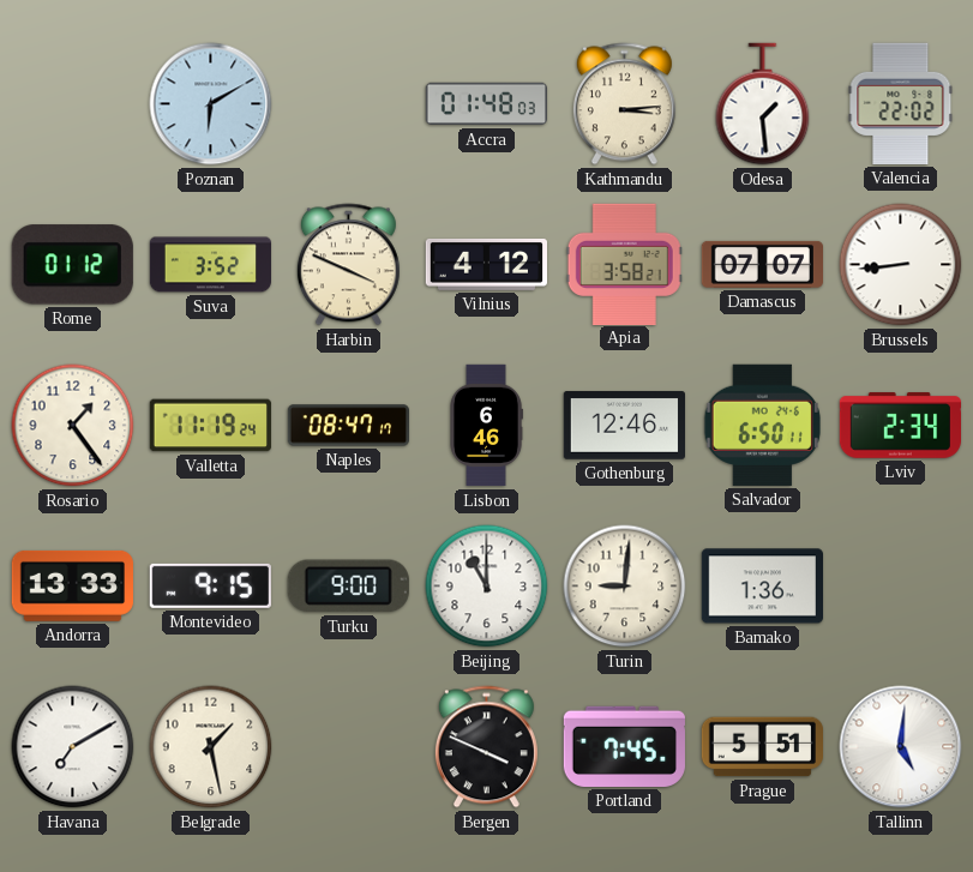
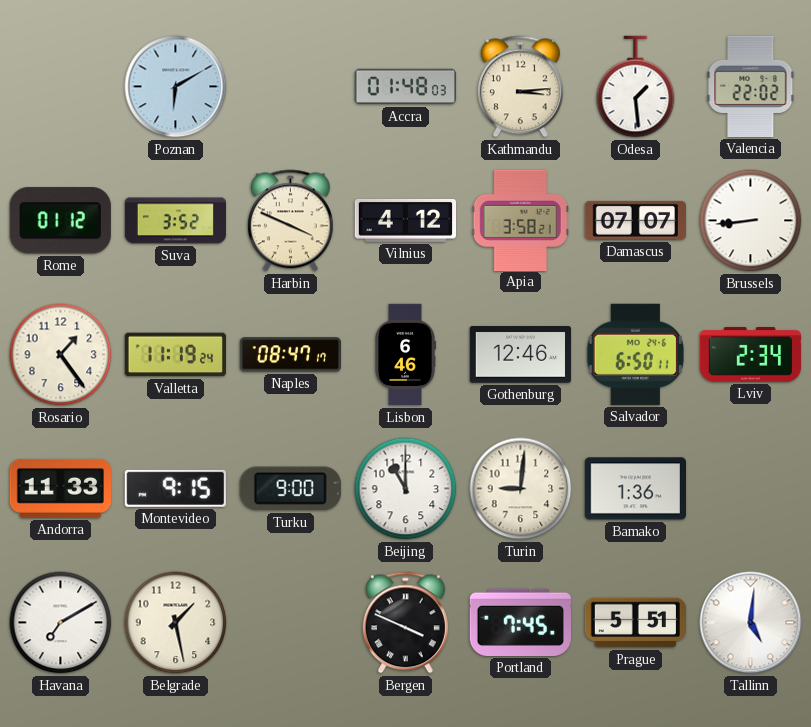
Andorra: 13:33 -> 11:33 (60, 488)
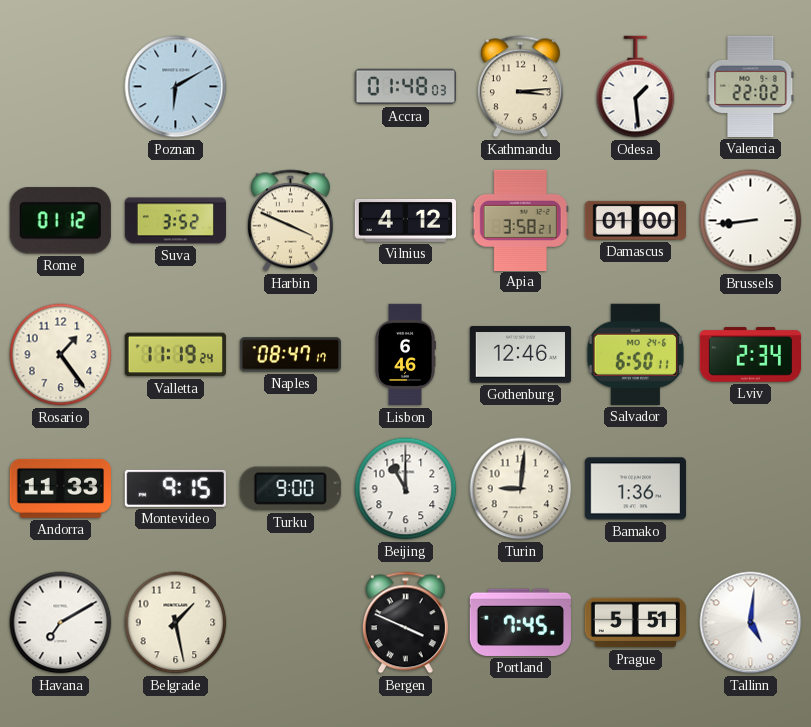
Damascus: 07:07 -> 01:00 (635, 220)
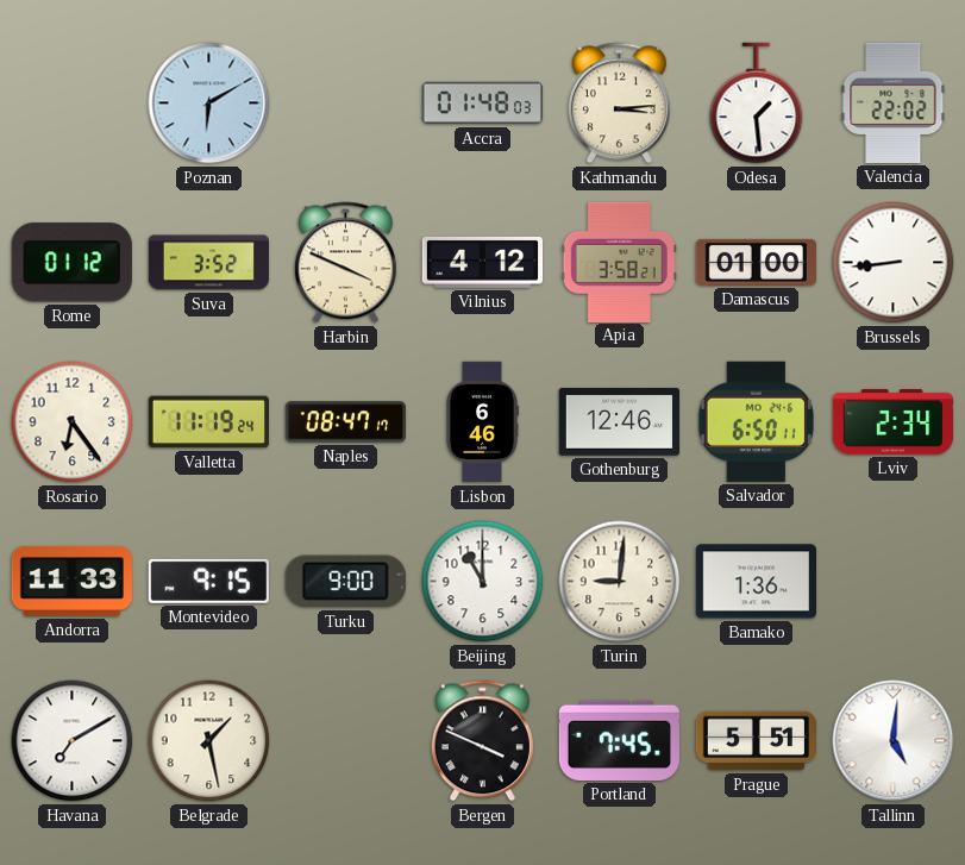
Rosario: 1:24 -> 6:24 (73, 422)
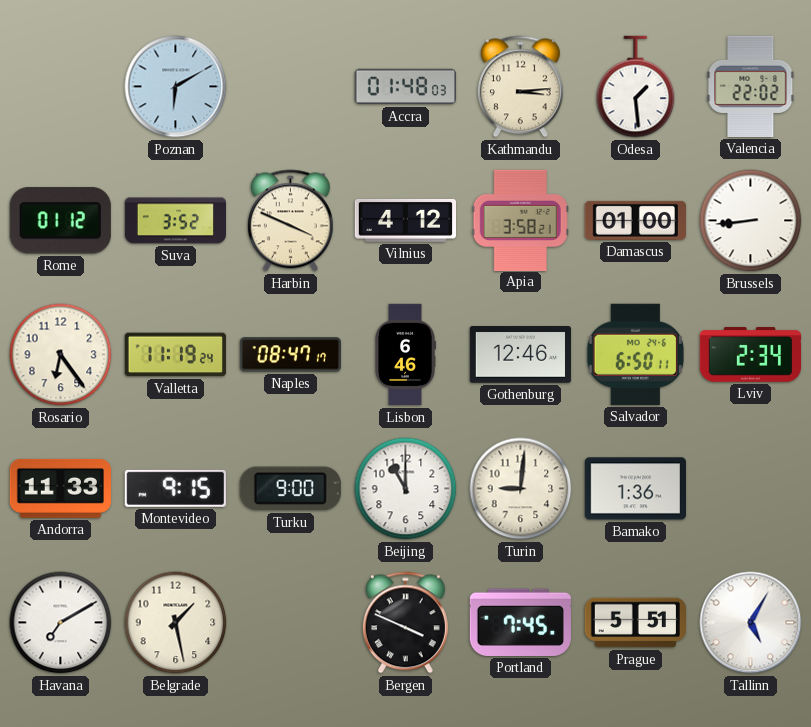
Tallinn: 5:01 -> 5:05 (751, 623)
